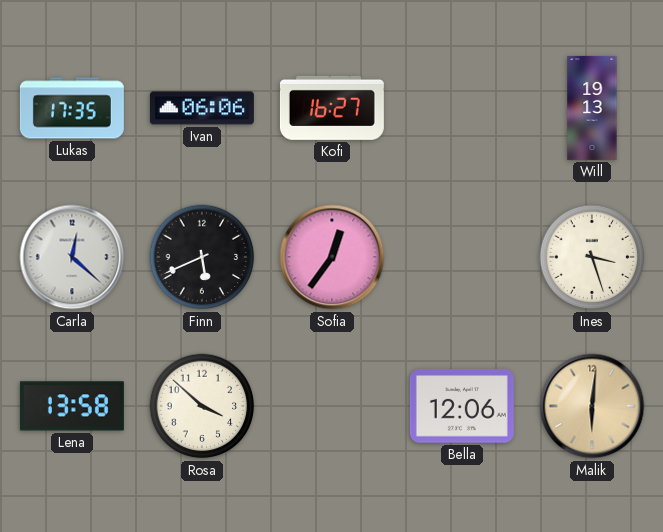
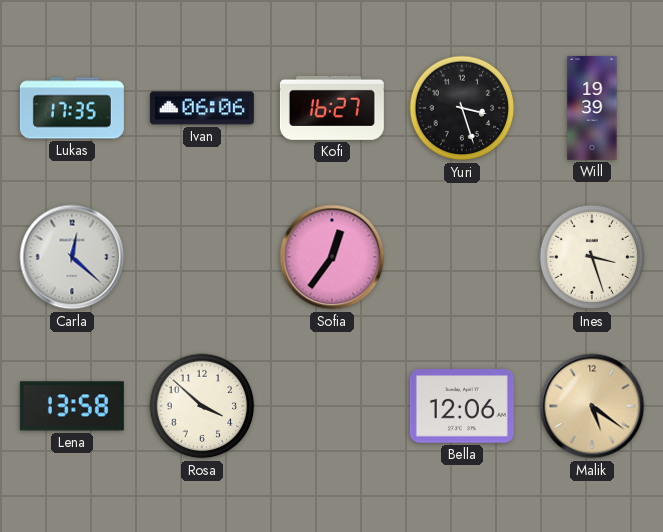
Yuri: none -> 3:27 (462, 108)
Will: 19:13 -> 19:39 (592, 108)
Finn: 5:41 -> none (202, 257)
Malik: 6:01 -> 5:21 (592, 406)
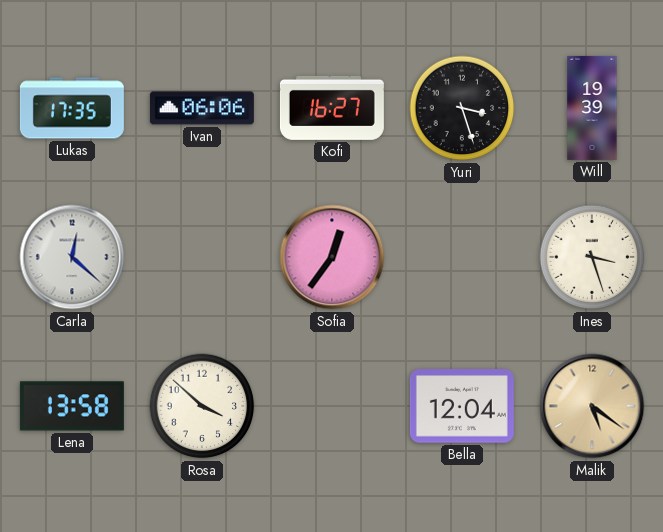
Bella: 12:06 -> 12:04 (462, 406)
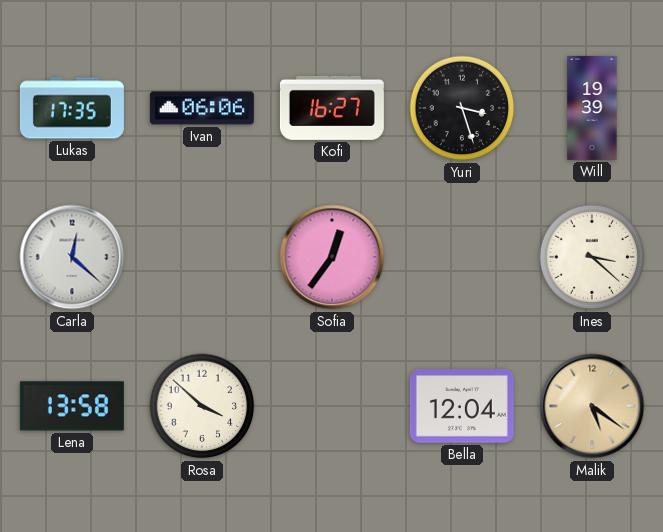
Ines: 3:27 -> 3:22 (592, 257)
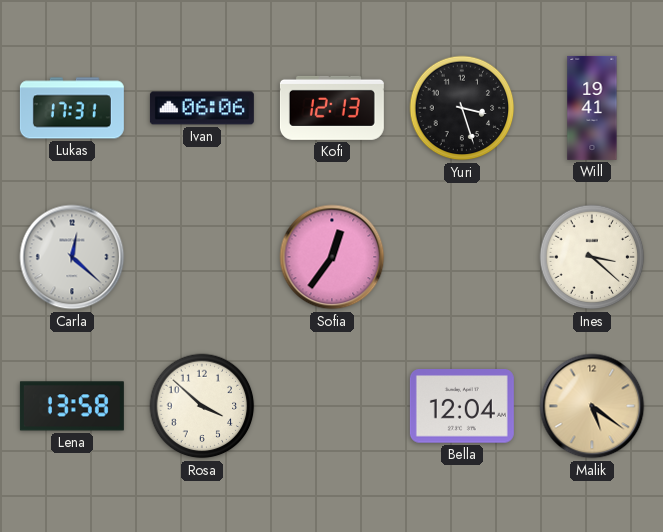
Lukas: 17:35 -> 17:31 (72, 108)
Kofi: 16:27 -> 12:13 (332, 108)
Will: 19:39 -> 19:41 (592, 108)
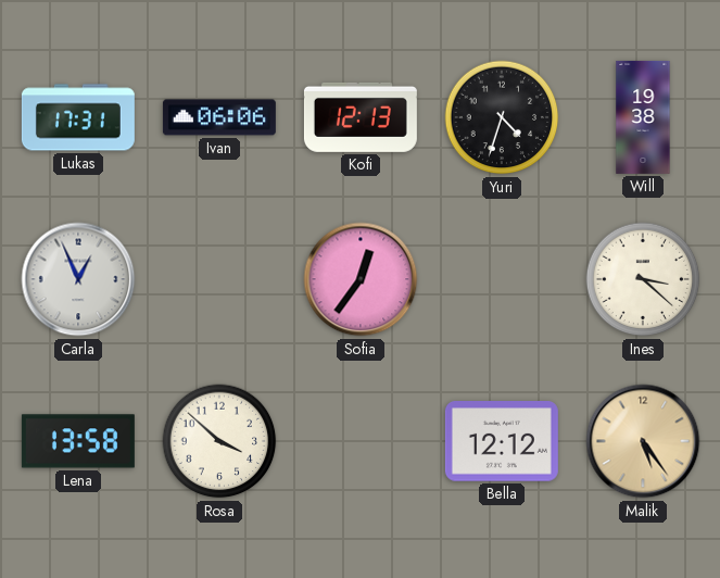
Yuri: 3:27 -> 4:33 (502, 117)
Will: 19:41 -> 19:38 (643, 117)
Carla: 12:22 -> 12:56 (78, 279)
Bella: 12:04 -> 12:12 (502, 441)
Malik: 5:21 -> 5:24 (643, 441)
